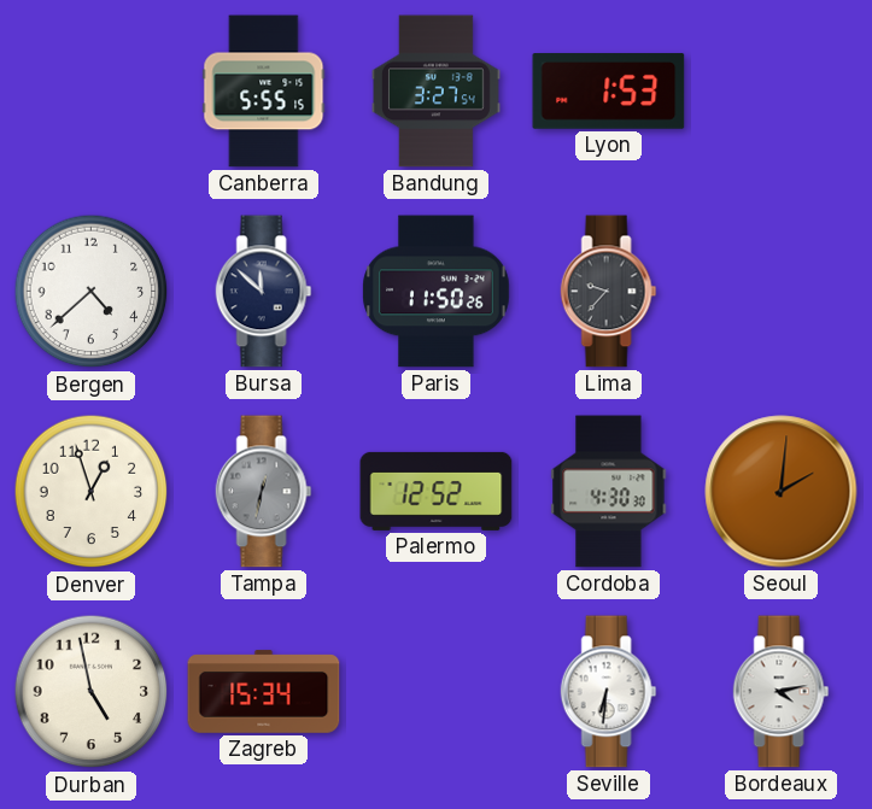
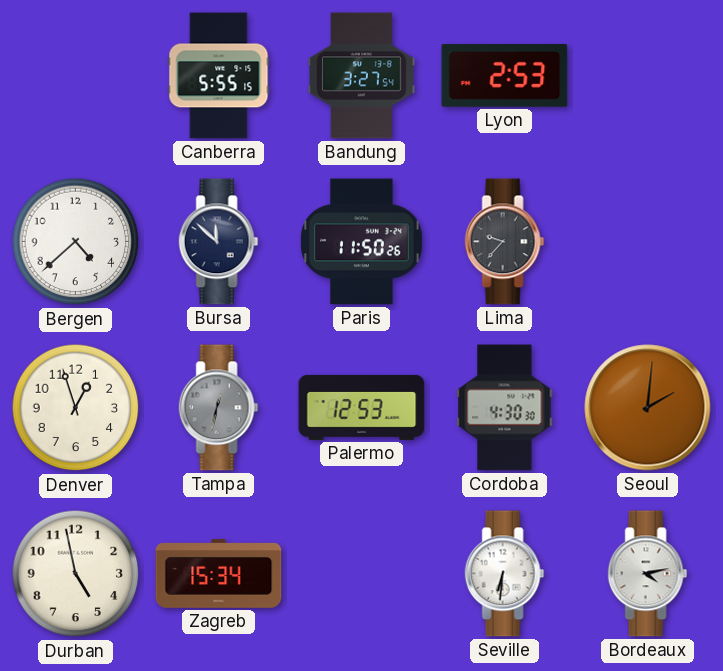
Lyon: 1:53 -> 2:53 (505, 76)
Palermo: 12:52 -> 12:53 (362, 407)
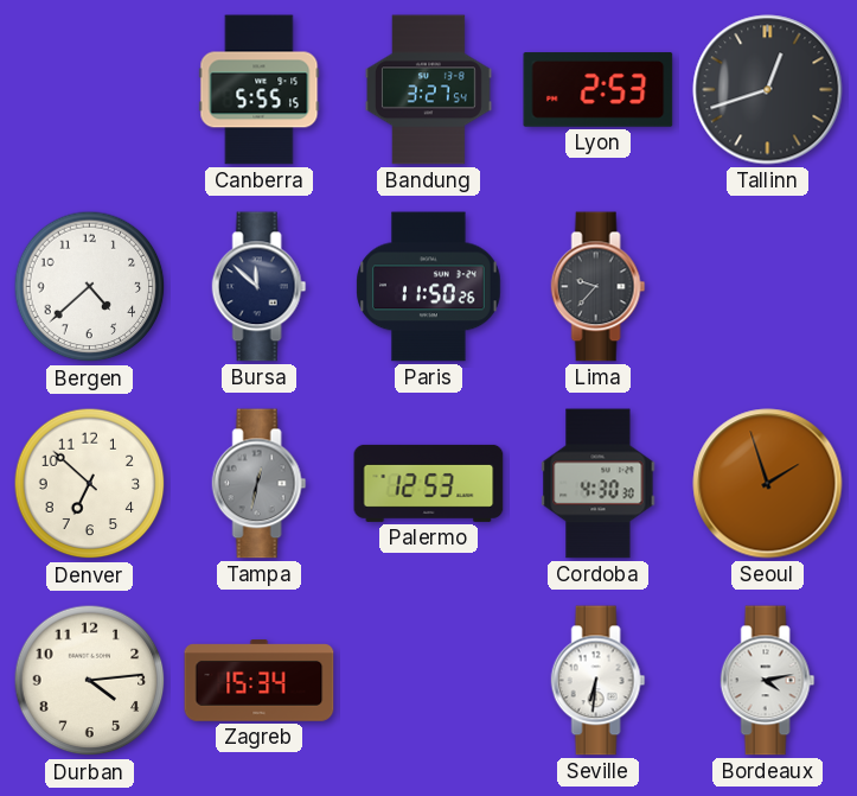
Tallinn: none -> 12:42 (768, 90)
Denver: 12:57 -> 6:52 (90, 484)
Seoul: 2:01 -> 1:57 (768, 484)
Durban: 4:58 -> 4:14 (90, 681)
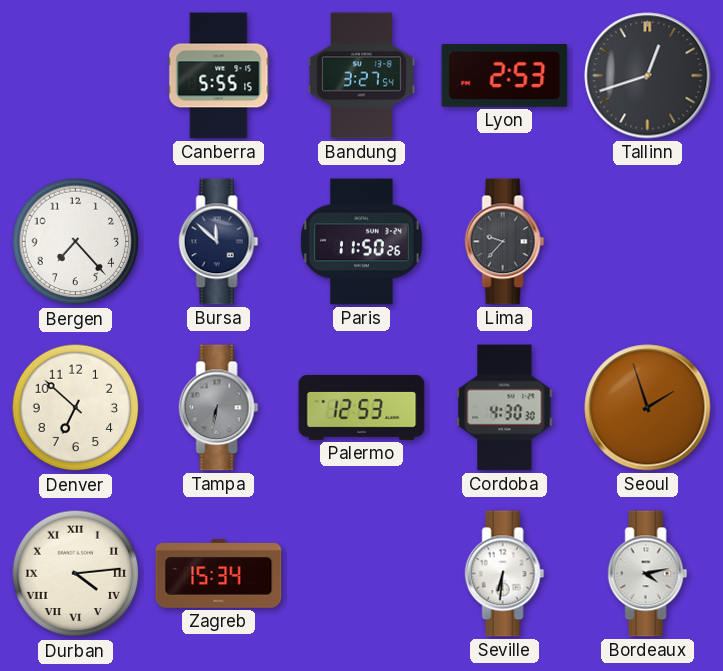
Bergen: 4:38 -> 7:23 (76, 242)
Tampa: 12:32 -> 6:32 (219, 408)
Durban numerals: Arabic -> Roman (76, 574)
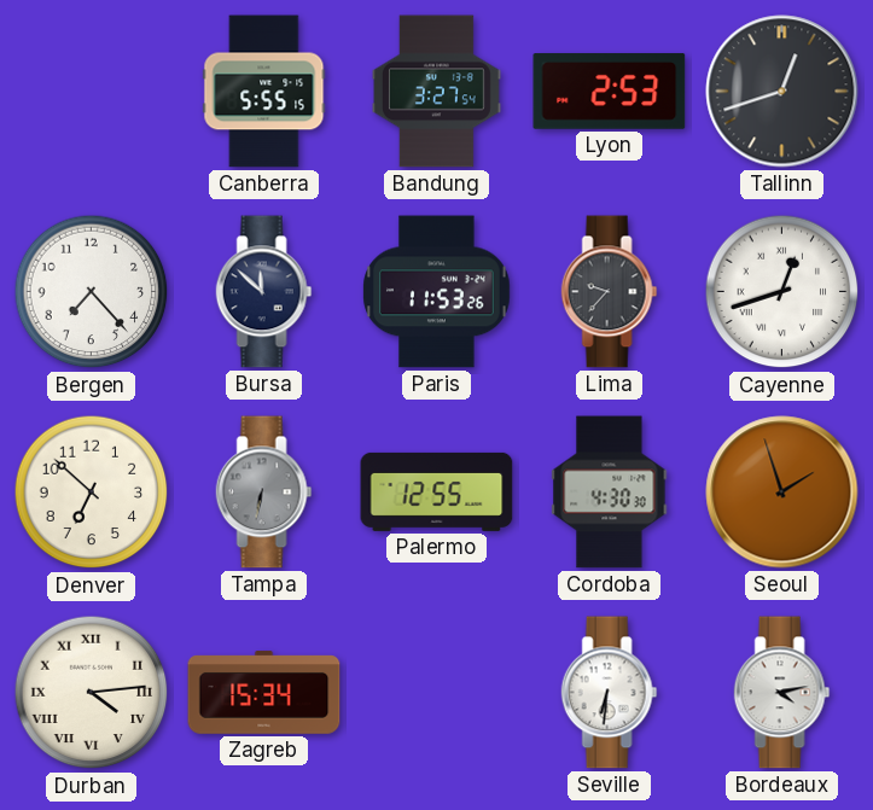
Paris: 11:50 -> 11:53 (437, 292)
Cayenne: none -> 12:42 (782, 292)
Palermo: 12:53 -> 12:55 (437, 491)
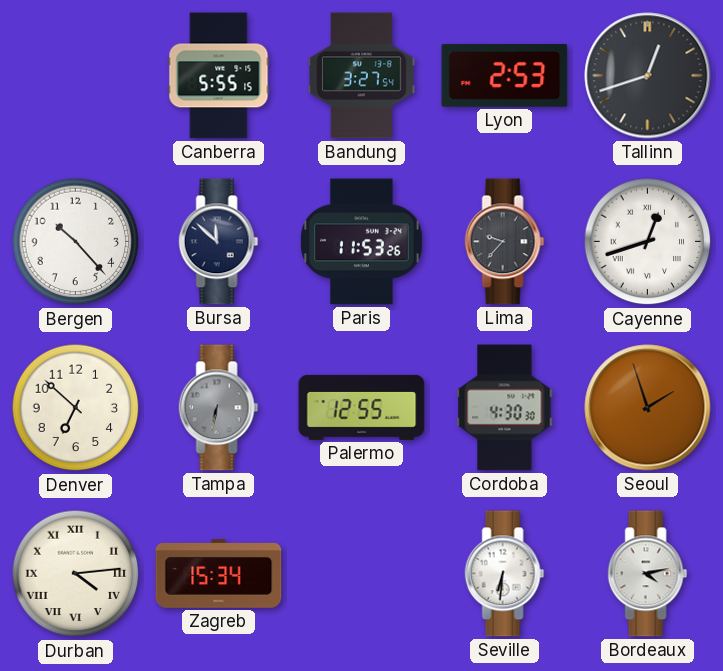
Bergen: 7:23 -> 10:23 (76, 242)
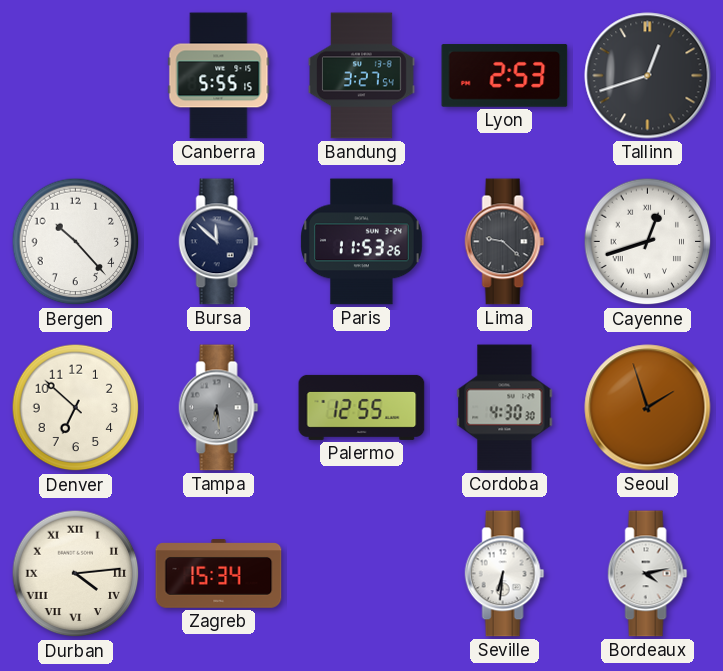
Lima: 9:37 -> 9:22 (505, 242)
Tampa: 6:32 -> 6:29 (219, 408)
